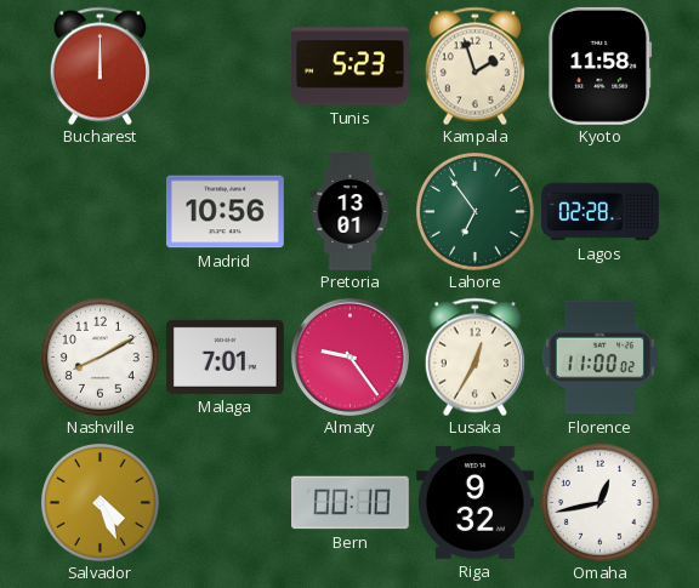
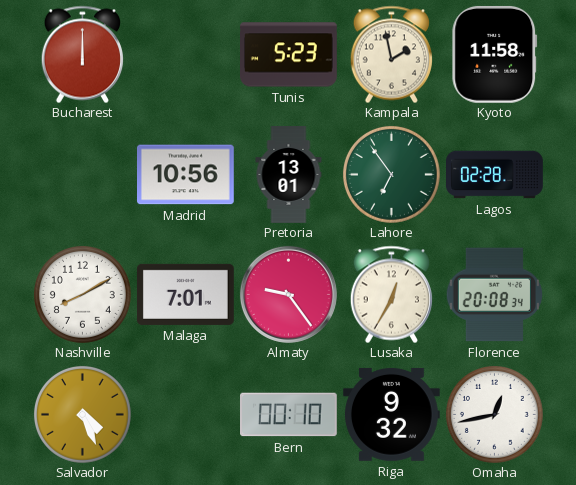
Kampala: 1:57 -> 1:58 (391, 54)
Florence: 11:00 -> 20:08 (494, 295)
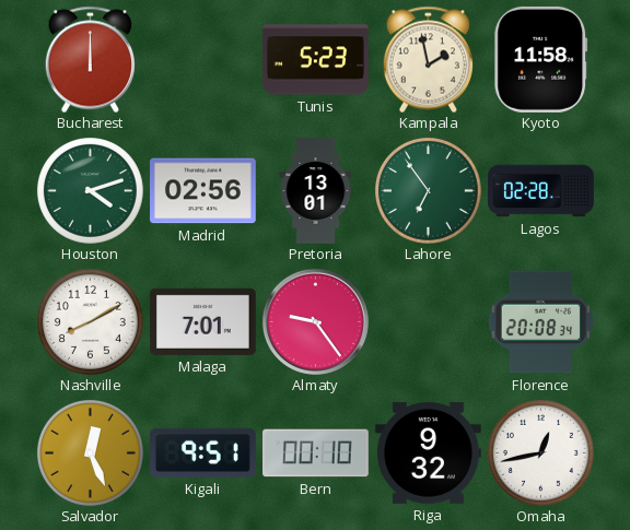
Houston: none -> 4:12 (90, 190)
Madrid: 10:56 -> 02:56 (203, 191)
Lusaka: 12:35 -> none (391, 294)
Salvador: 4:26 -> 12:26 (90, 452)
Kigali: none -> 9:51 (203, 452)
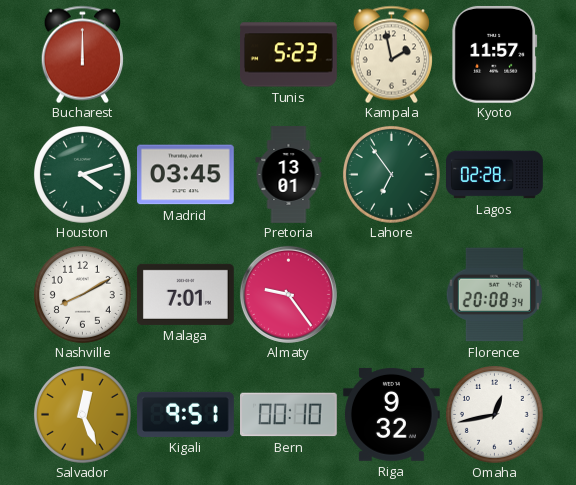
Kyoto: 11:58 -> 11:57 (495, 54)
Madrid: 02:56 -> 03:45 (186, 175)
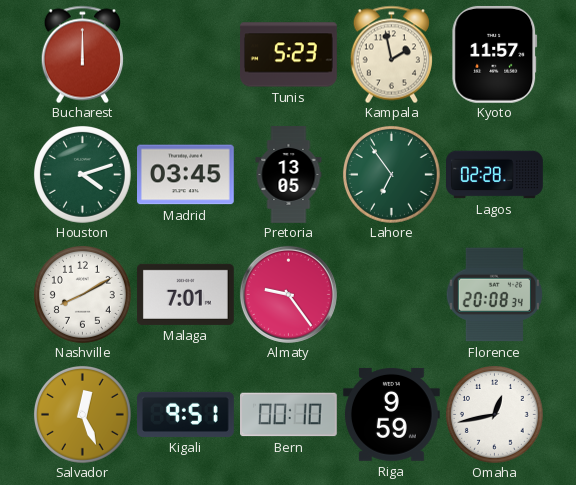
Pretoria: 13:01 -> 13:05 (289, 175)
Riga: 9:32 -> 9:59 (391, 414)
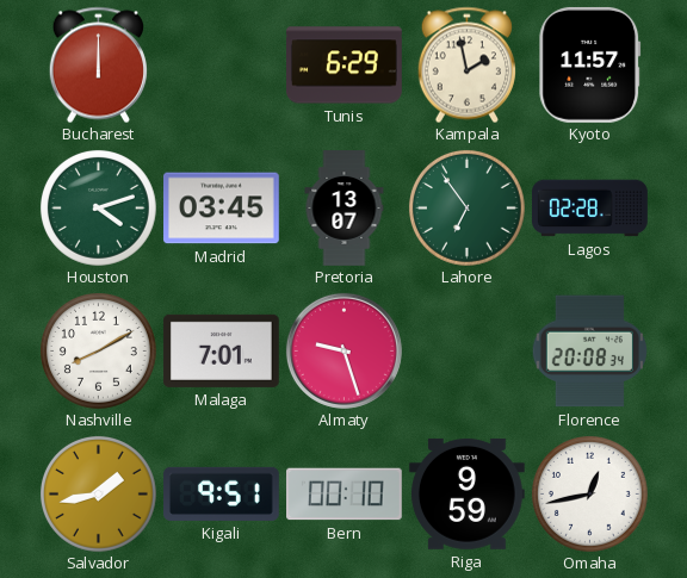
Tunis: 5:23 -> 6:29 (345, 66)
Pretoria: 13:05 -> 13:07 (345, 209)
Almaty: 9:24 -> 9:27 (343, 350)
Salvador: 12:26 -> 1:43 (98, 493)
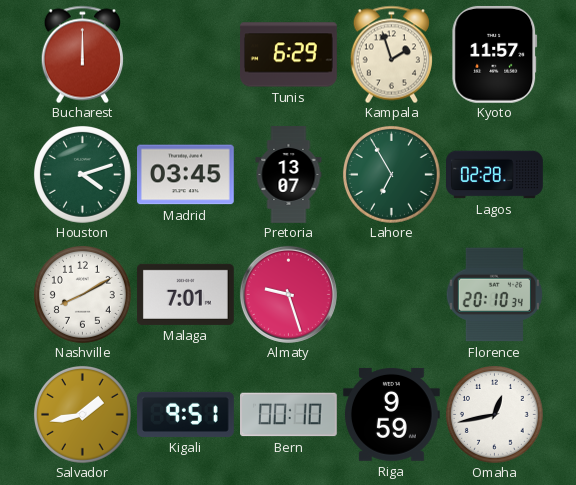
Kampala: 1:58 -> 1:57 (391, 54)
Lahore: 6:54 -> 6:55 (391, 174)
Florence: 20:08 -> 20:10 (494, 295)
